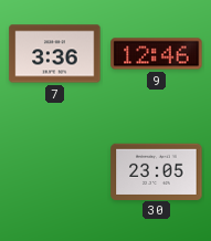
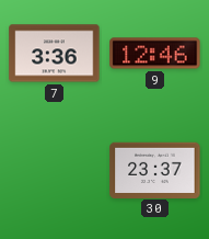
30: 23:05 -> 23:37 (155, 170)
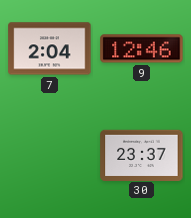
7: 3:36 -> 2:04 (50, 49)
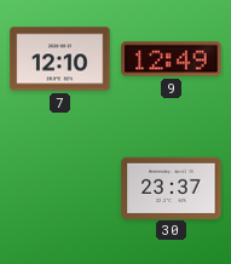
7: 2:04 -> 12:10 (60, 59)
9: 12:46 -> 12:49 (172, 59)
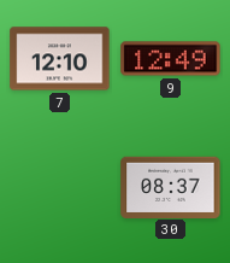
30: 23:37 -> 08:37 (171, 187)
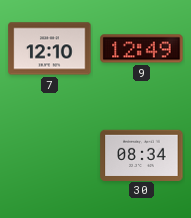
30: 08:37 -> 08:34 (142, 155)
